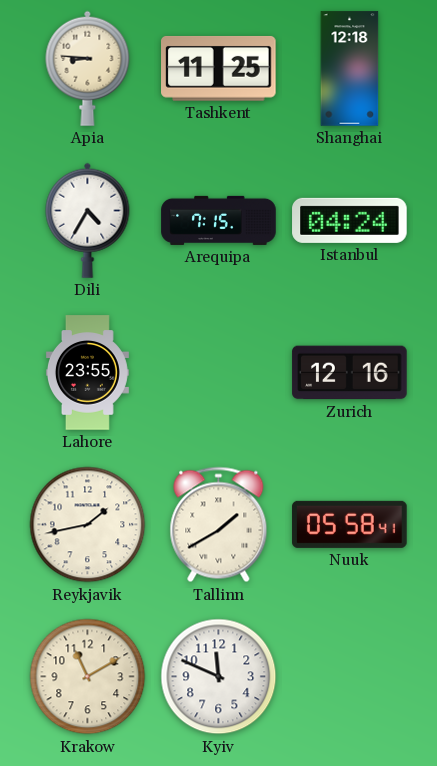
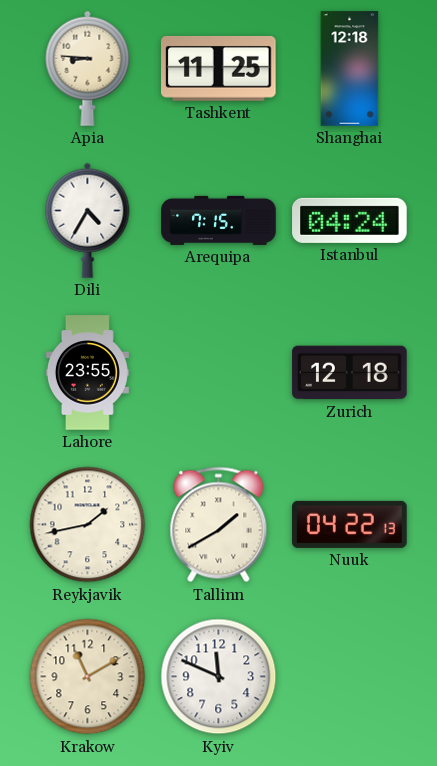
Zurich: 12:16 -> 12:18 (350, 373)
Nuuk: 05:58 -> 04:22 (350, 524)
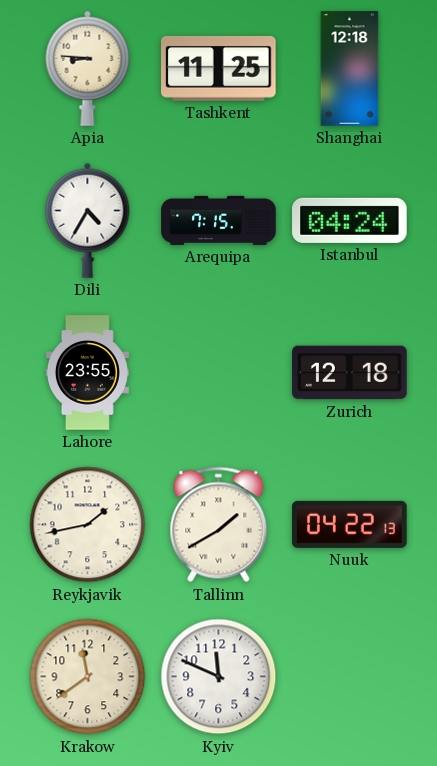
Krakow: 11:10 -> 11:39 (88, 677)
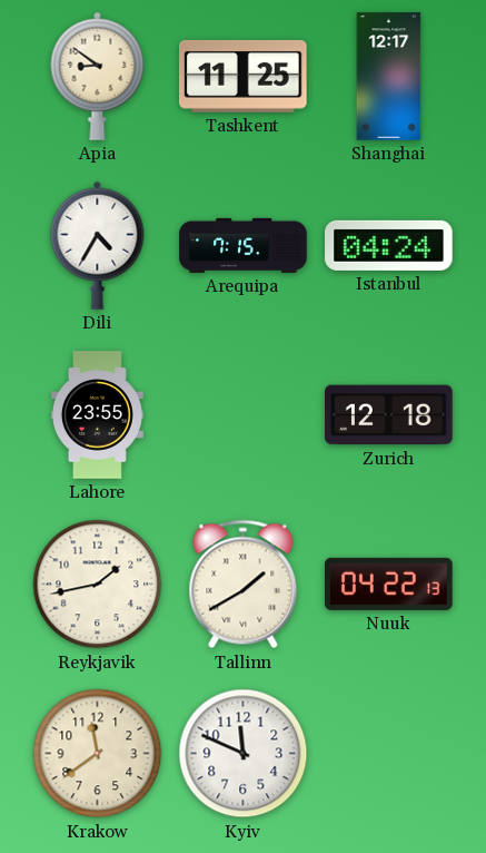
Apia: 8:46 -> 8:51 (98, 76)
Shanghai: 12:18 -> 12:17 (389, 77)
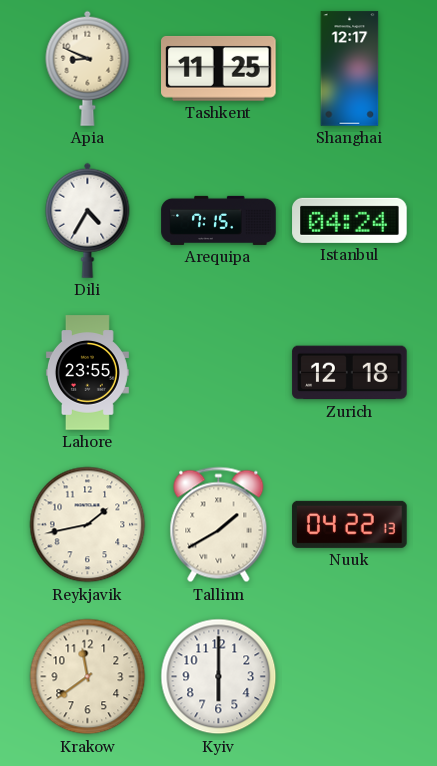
Apia: 8:51 -> 8:49 (88, 68)
Kyiv: 11:49 -> 6:00 (219, 677)
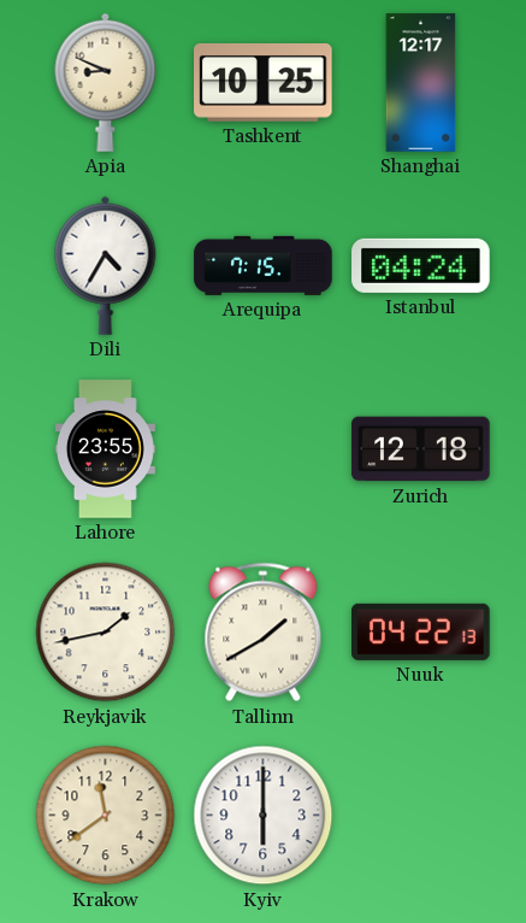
Tashkent: 11:25 -> 10:25 (264, 82)
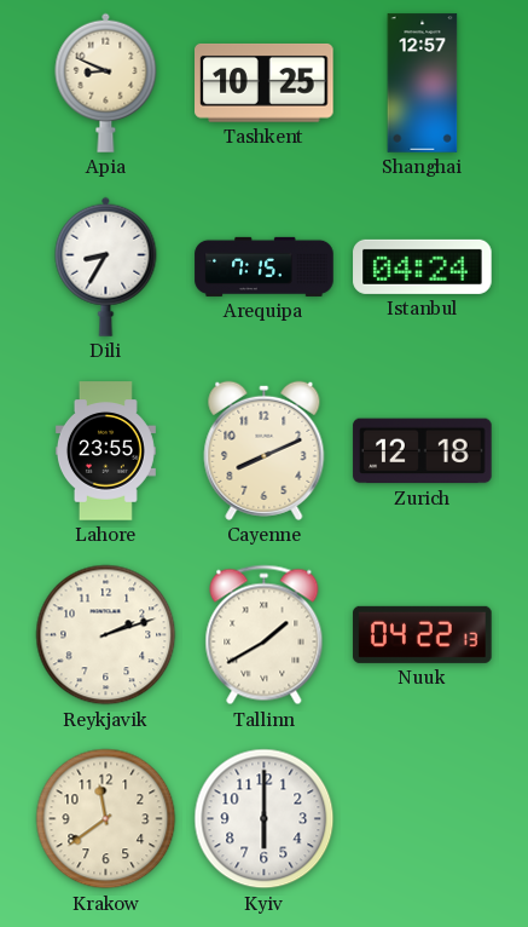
Shanghai: 12:17 -> 12:57 (423, 84)
Dili: 4:35 -> 8:35 (106, 266)
Cayenne: none -> 8:11 (265, 450)
Reykjavik: 1:43 -> 2:12 (106, 635)
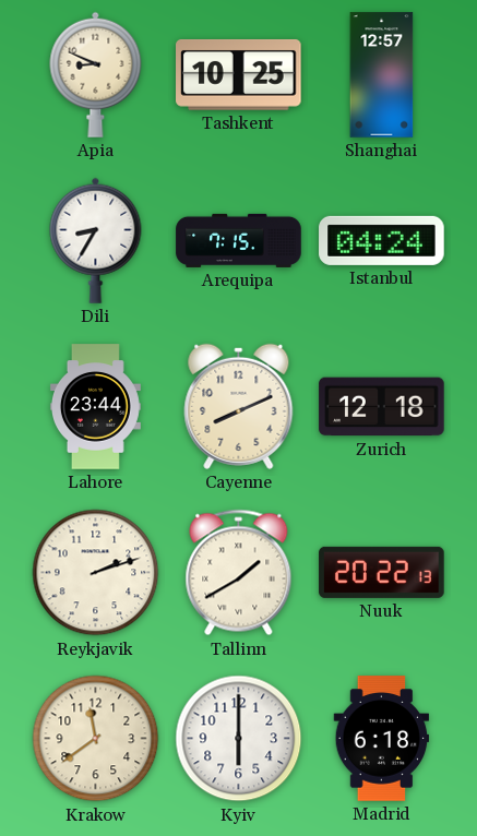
Lahore: 23:55 -> 23:44 (95, 407)
Nuuk: 04:22 -> 20:22 (382, 572)
Madrid: none -> 6:18 (382, 739)
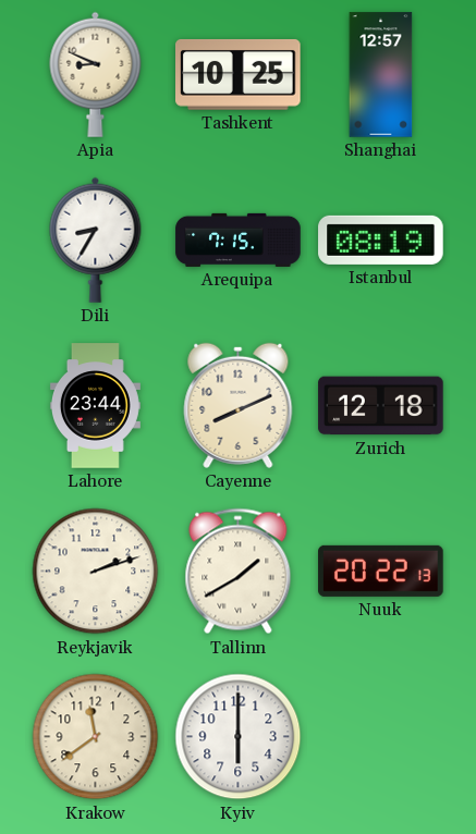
Istanbul: 04:24 -> 08:19 (381, 240)
Madrid: 6:18 -> none (382, 739)
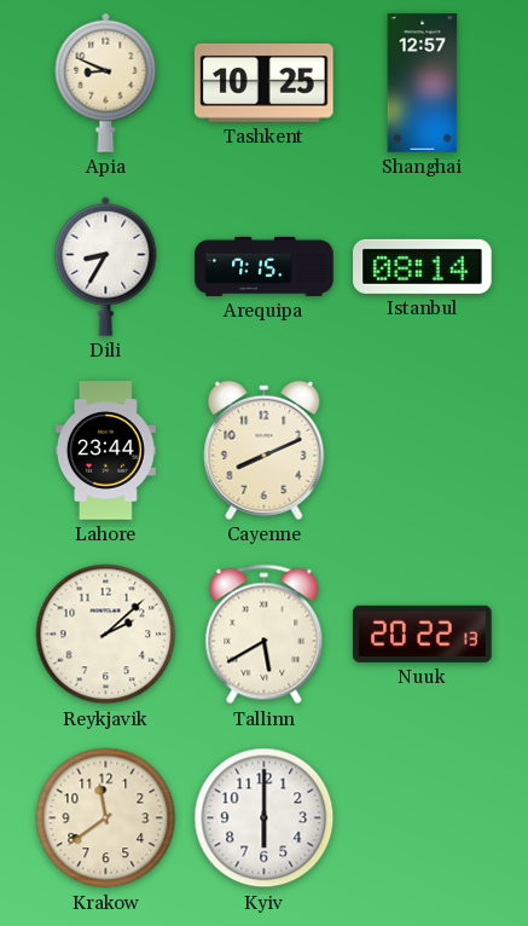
Istanbul: 08:19 -> 08:14 (423, 266)
Zurich: 12:18 -> none (381, 406)
Reykjavik: 2:12 -> 2:08 (106, 635)
Tallinn: 1:40 -> 5:40 (265, 635)
